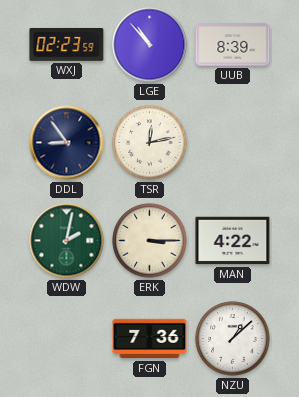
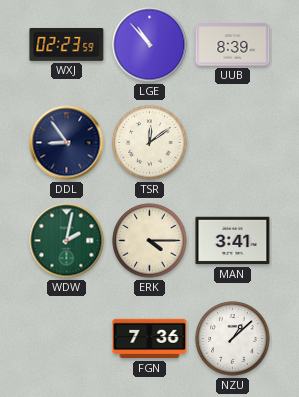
TSR: 12:13 -> 12:09 (150, 143)
ERK: 3:15 -> 4:15 (150, 241)
MAN: 4:22 -> 3:41 (233, 241)
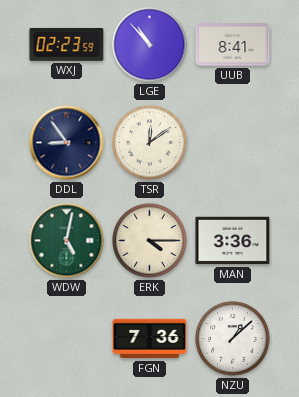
UUB: 8:39 -> 8:41 (233, 45)
WDW: 2:02 -> 5:02 (67, 241)
MAN: 3:41 -> 3:36 (233, 241)
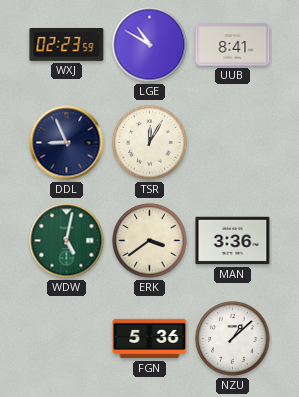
LGE: 10:53 -> 10:50 (150, 45)
DDL: 8:54 -> 8:56 (67, 143)
TSR: 12:09 -> 12:05 (150, 143)
ERK: 4:15 -> 3:39 (150, 241)
FGN: 7:36 -> 5:36 (150, 339)
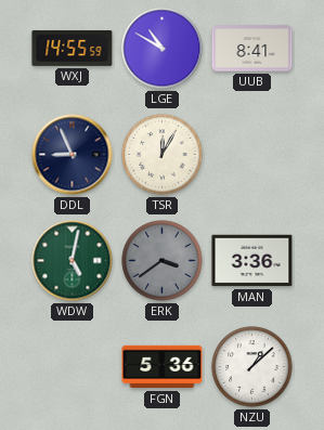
WXJ: 02:23 -> 14:55 (73, 48)
ERK dial: cream -> grey (163, 261)
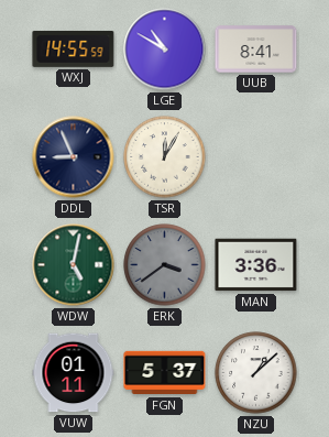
VUW: none -> 01:11 (74, 373)
FGN: 5:36 -> 5:37 (165, 373)
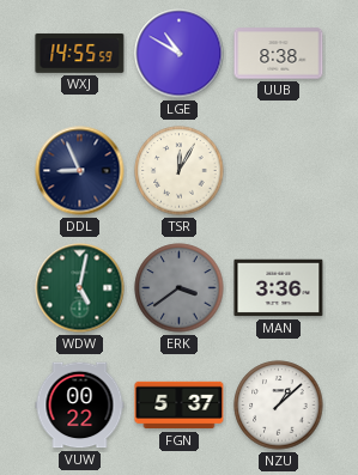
UUB: 8:41 -> 8:38 (279, 54)
VUW: 01:11 -> 00:22 (80, 406)
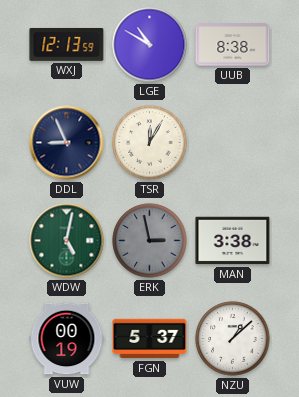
WXJ: 14:55 -> 12:13 (67, 44)
ERK: 3:39 -> 2:58 (150, 241)
MAN: 3:36 -> 3:38 (233, 241)
VUW: 00:22 -> 00:19 (67, 339)
